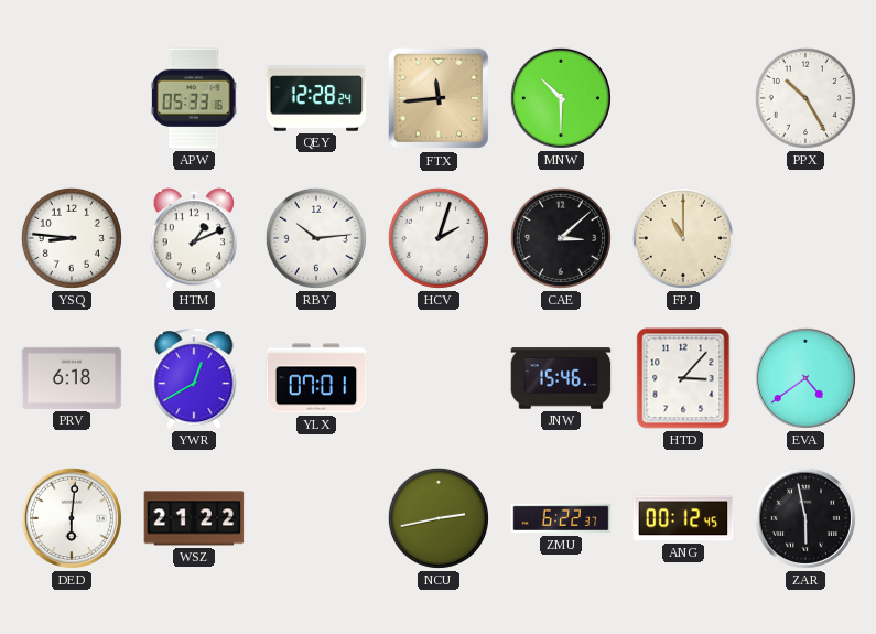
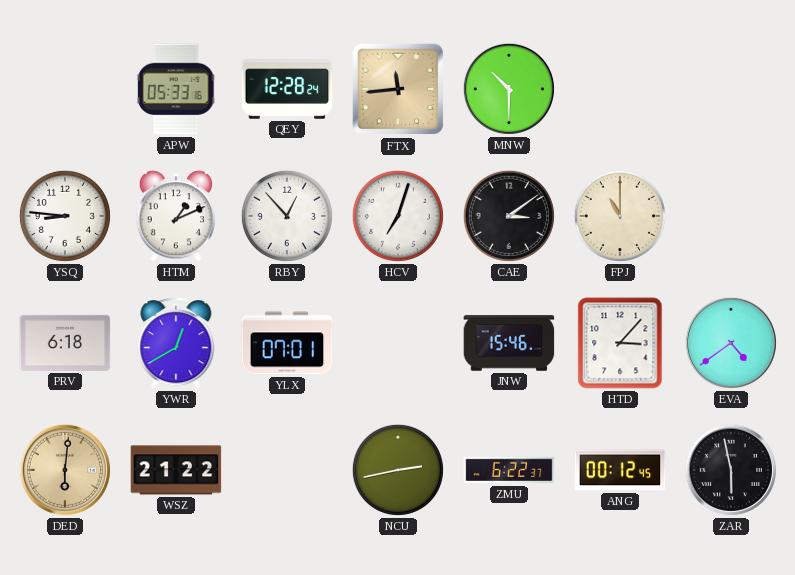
PPX: 10:25 -> none (805, 98)
RBY: 10:14 -> 12:53 (287, 216)
HCV: 2:03 -> 7:03 (398, 216)
CAE: 3:08 -> 3:09 (509, 216)
DED dial: white -> champagne (65, 470)
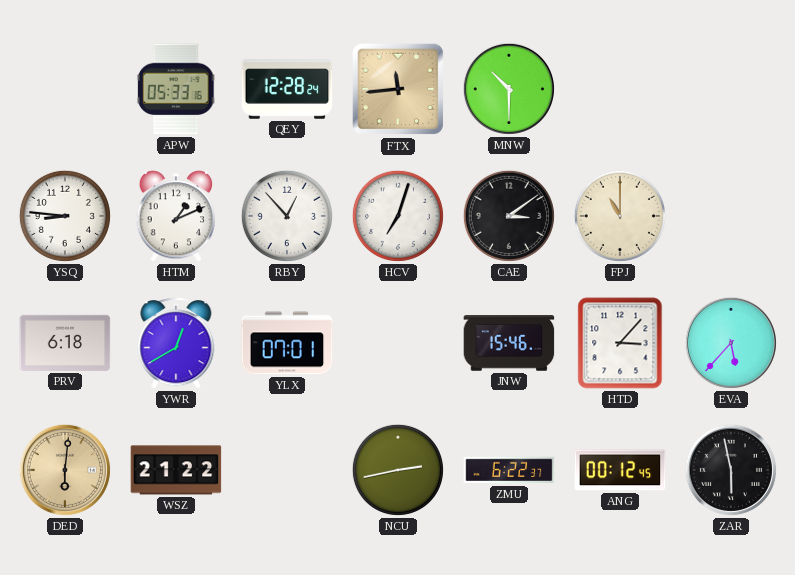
EVA: 4:39 -> 5:37 (731, 343)
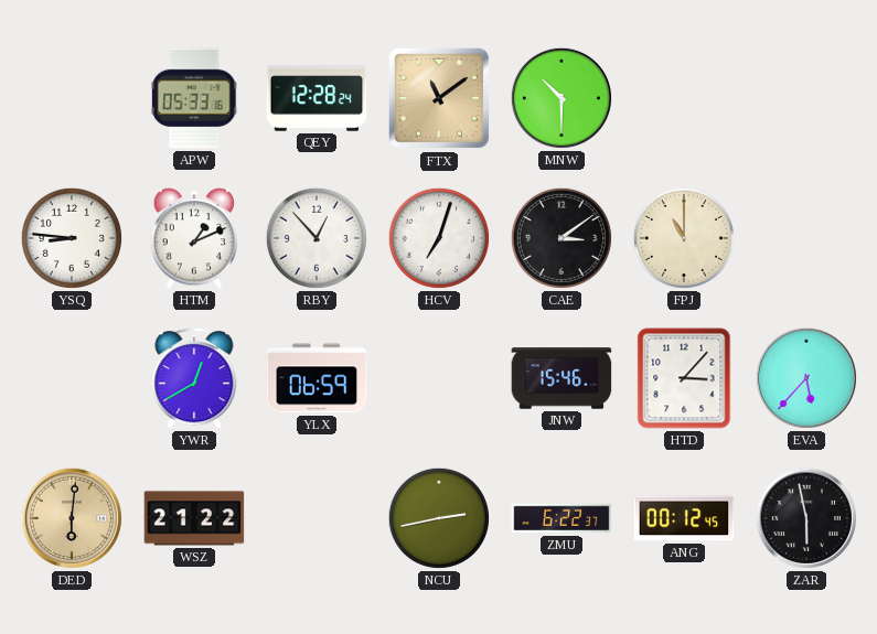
FTX: 11:44 -> 11:09 (439, 98)
PRV: 6:18 -> none (65, 343)
YLX: 07:01 -> 06:59 (317, 378)
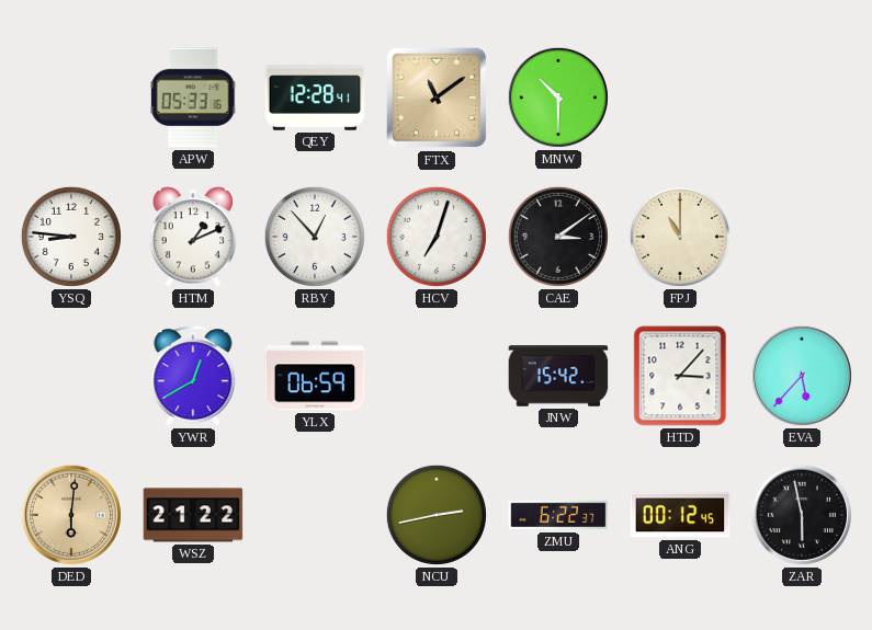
QEY: 12:28:24 -> 12:28:41 (315, 98)
JNW: 15:46 -> 15:42 (558, 376)
